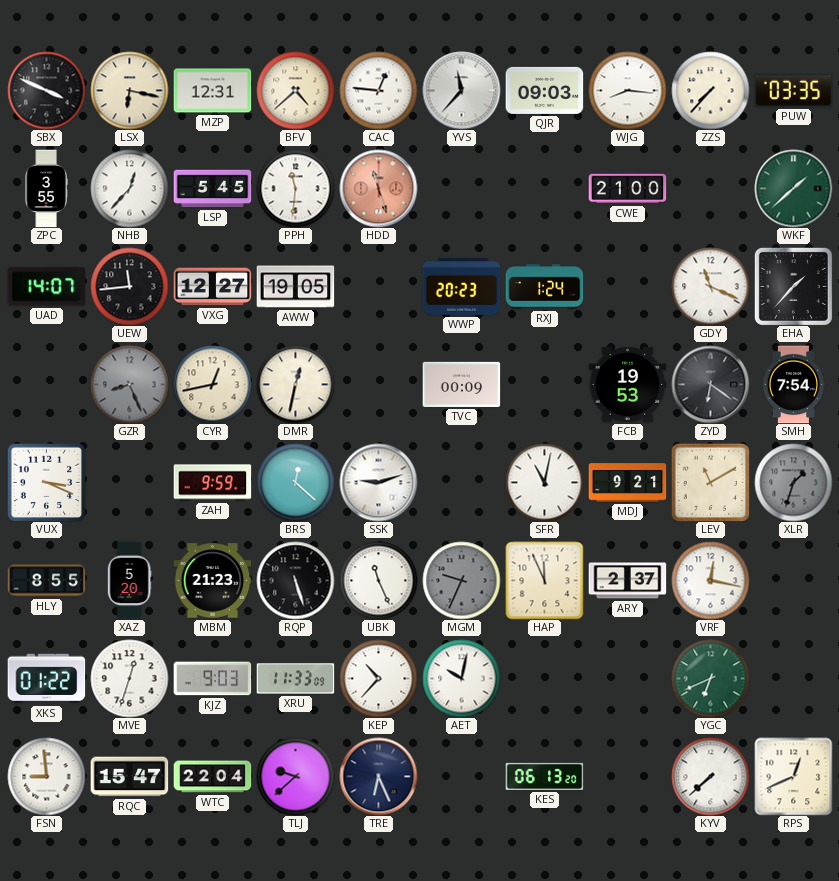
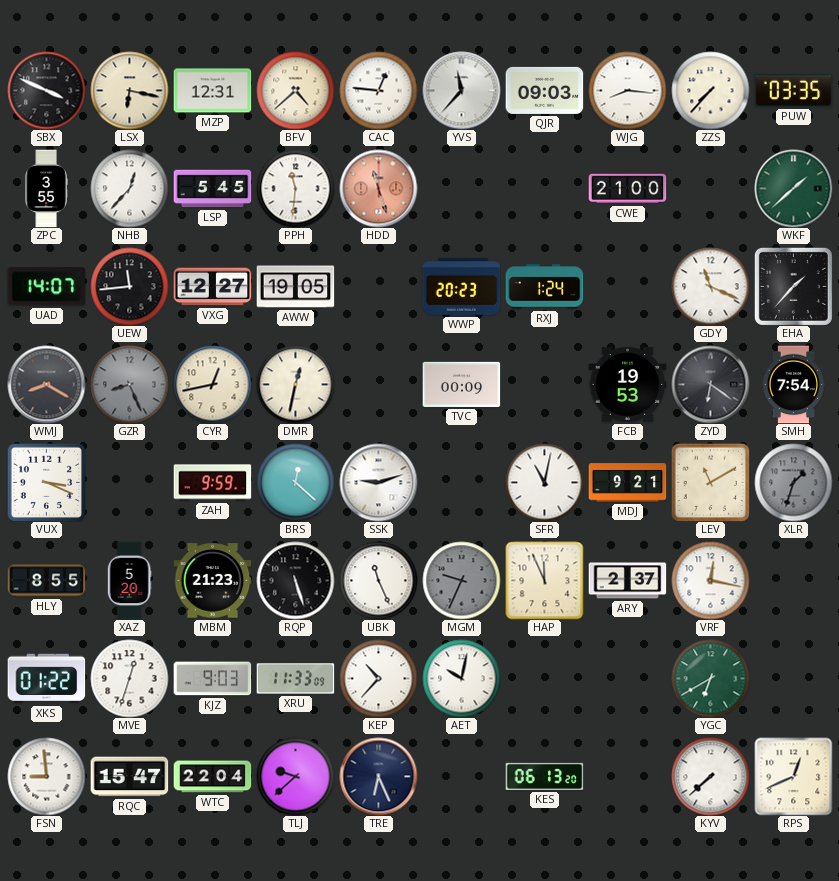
WMJ: none -> 8:20 (46, 384)
YGC: 6:41 -> 6:40 (710, 678)
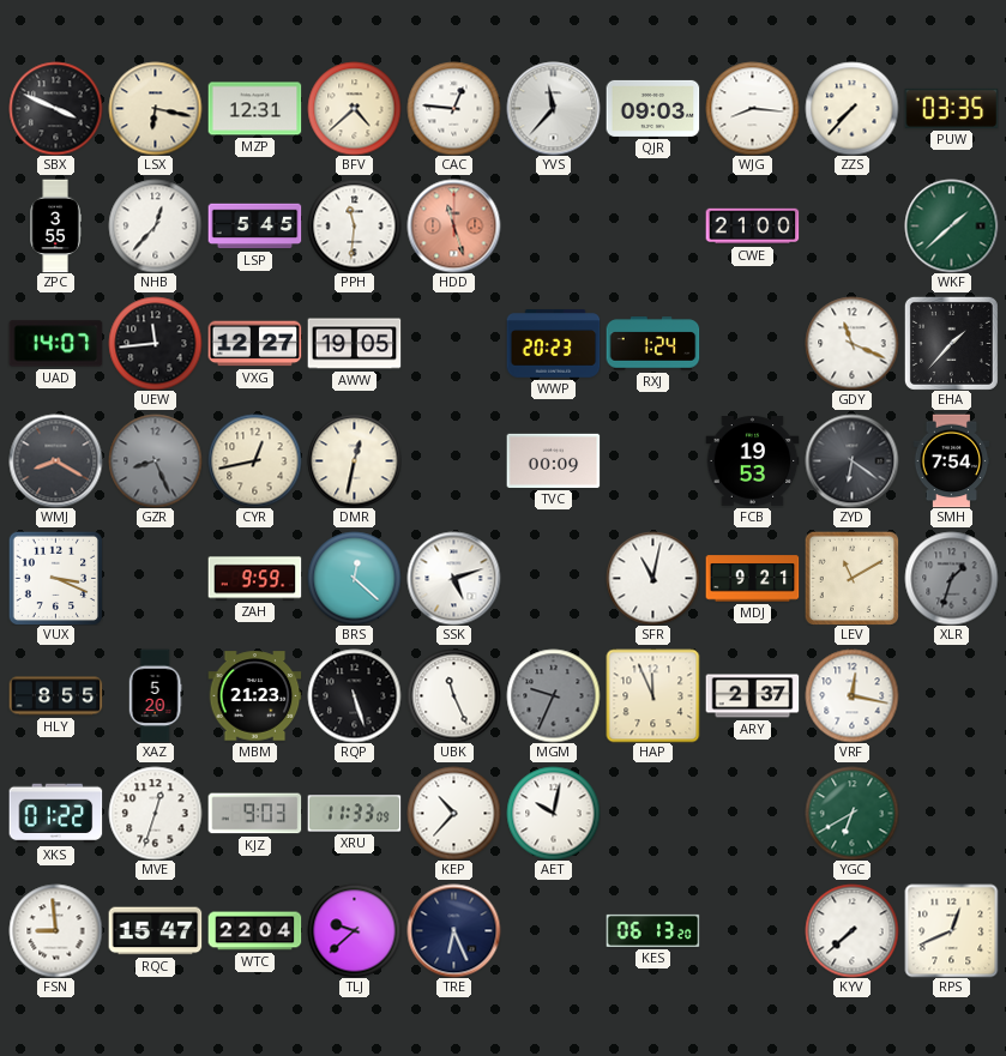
SSK: 9:12 -> 5:12 (453, 578)
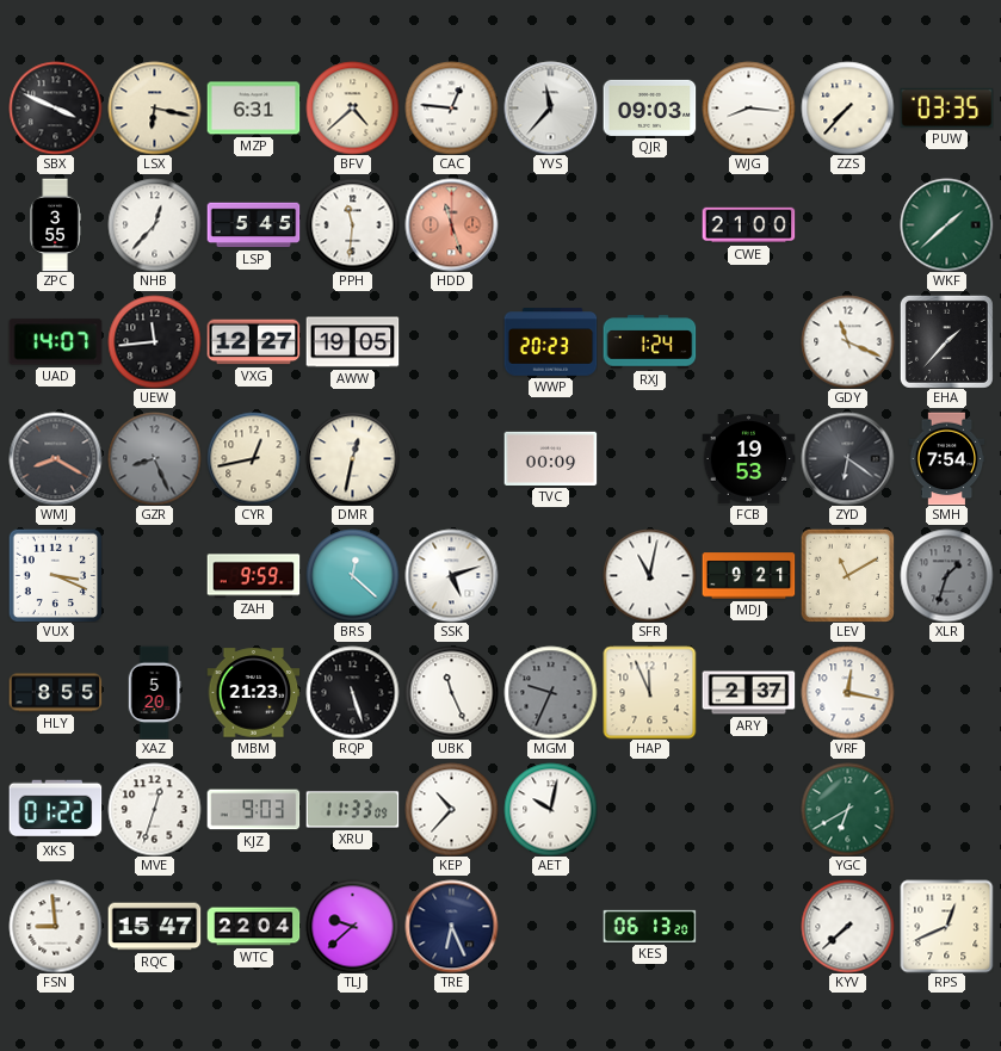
MZP: 12:31 -> 6:31 (253, 109)
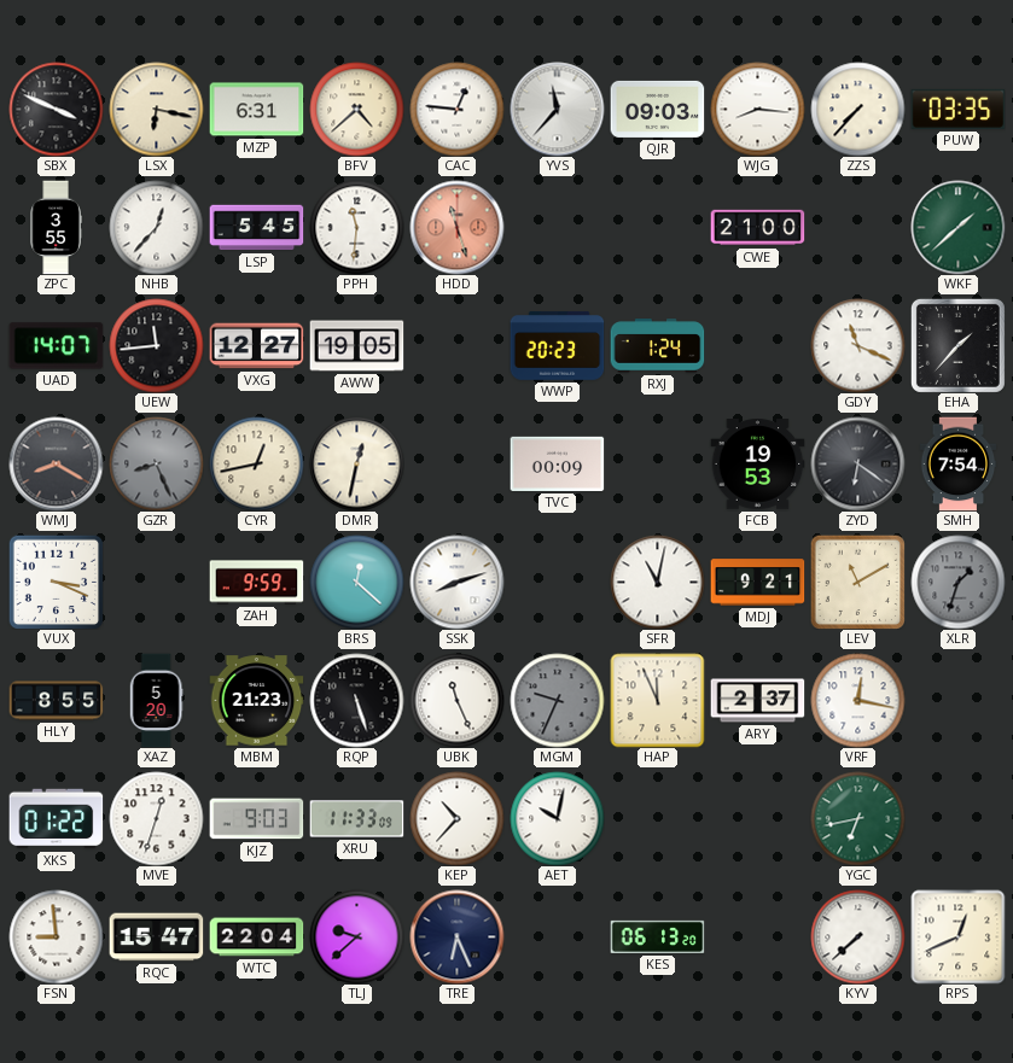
SSK: 5:12 -> 8:12 (456, 582)
YGC: 6:40 -> 6:43 (857, 818)
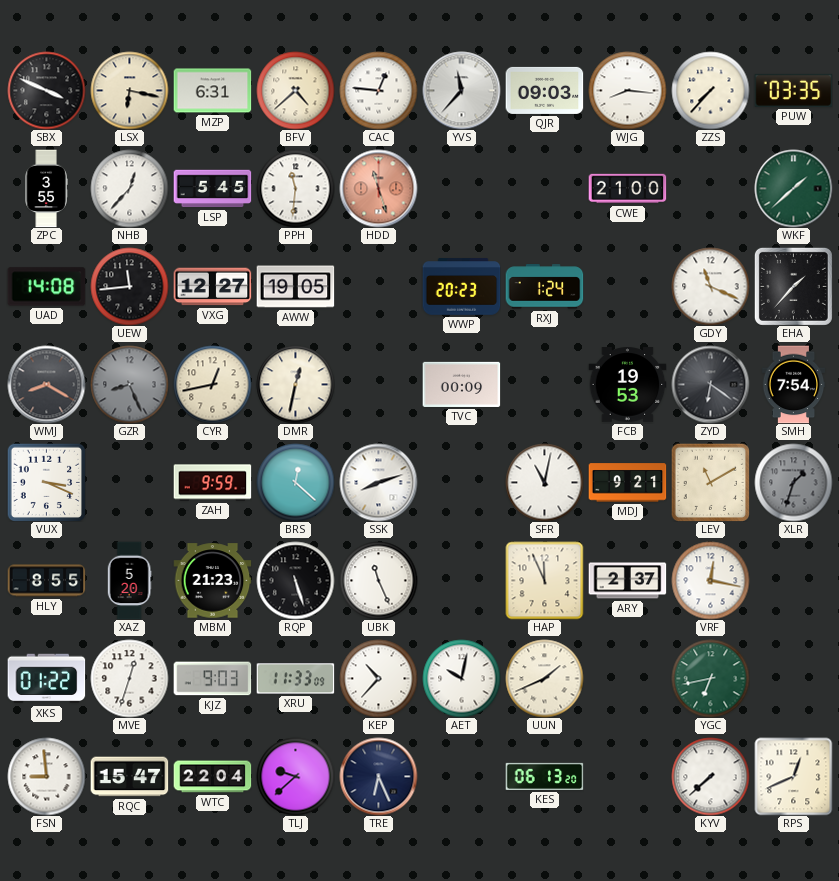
UAD: 14:07 -> 14:08 (46, 287)
MGM: 9:34 -> none (557, 700)
UUN: none -> 1:41 (544, 678)
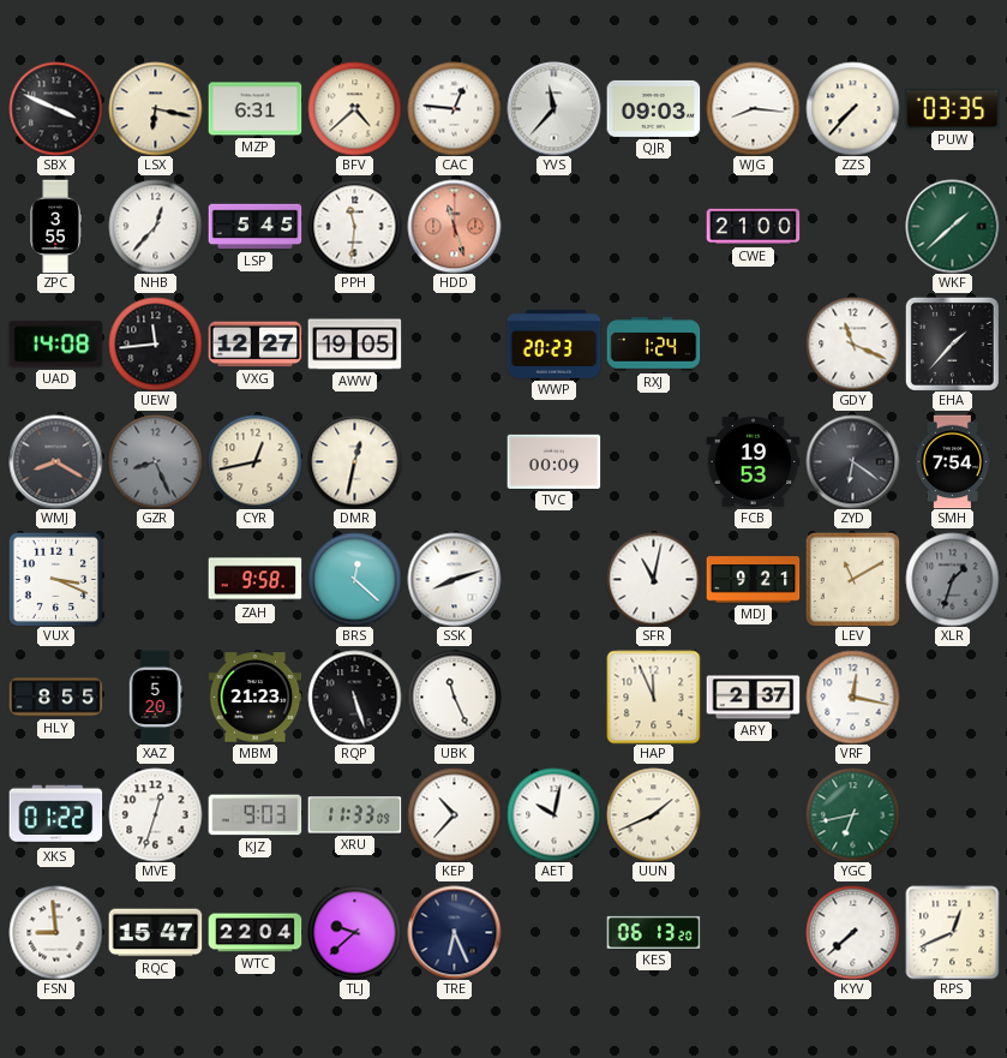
ZAH: 9:59 -> 9:58 (254, 580)
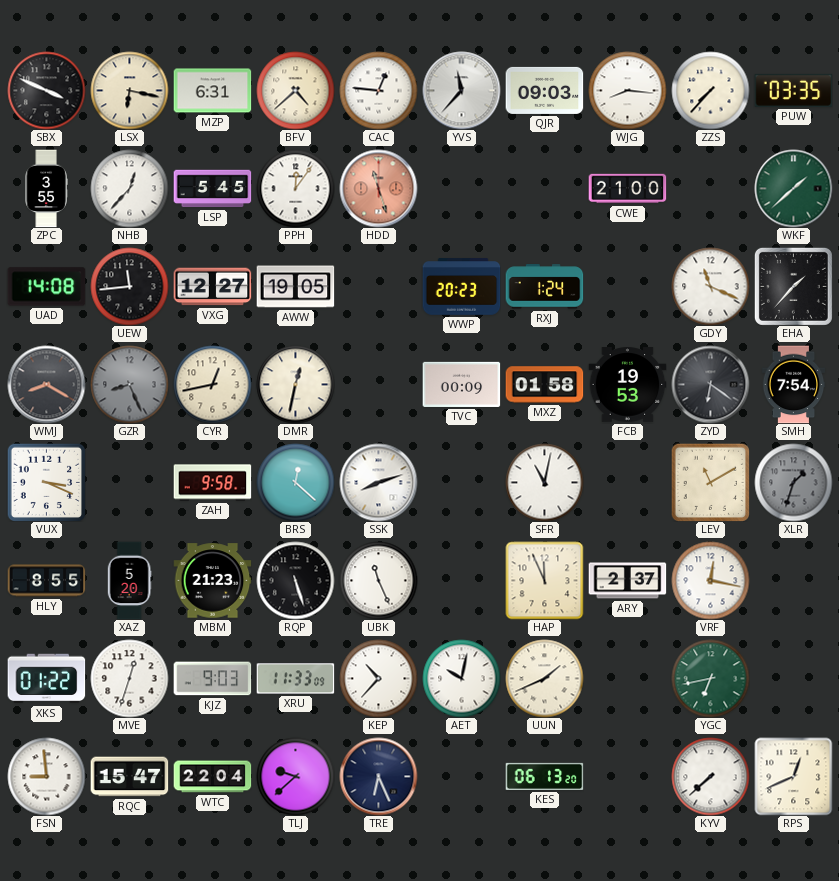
PPH: 11:31 -> 12:06 (295, 188)
MXZ: none -> 01:58 (544, 385)
MDJ: 9:21 -> none (753, 580)
